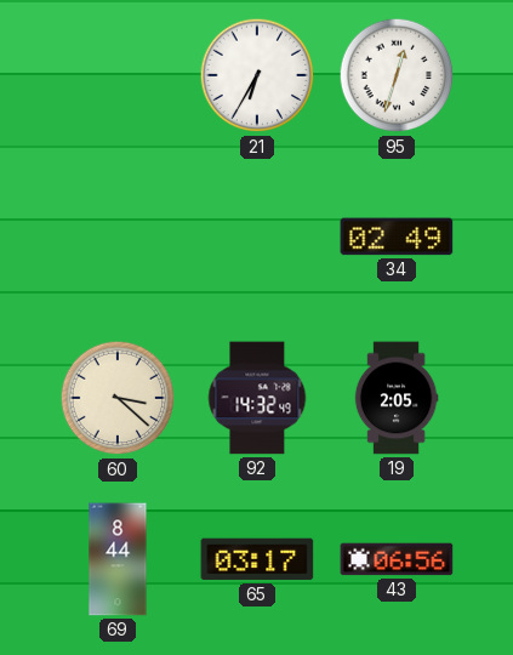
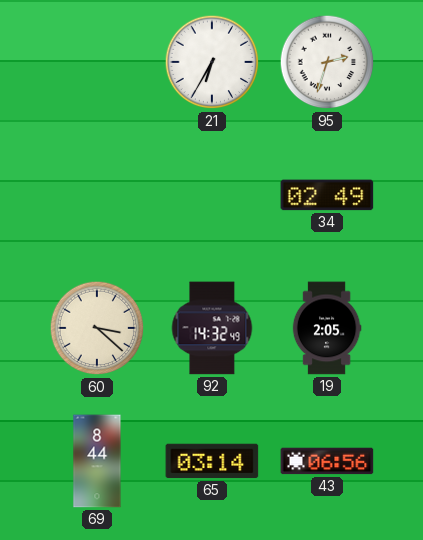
95: 12:33 -> 2:33 (327, 62)
65: 03:17 -> 03:14 (212, 461)
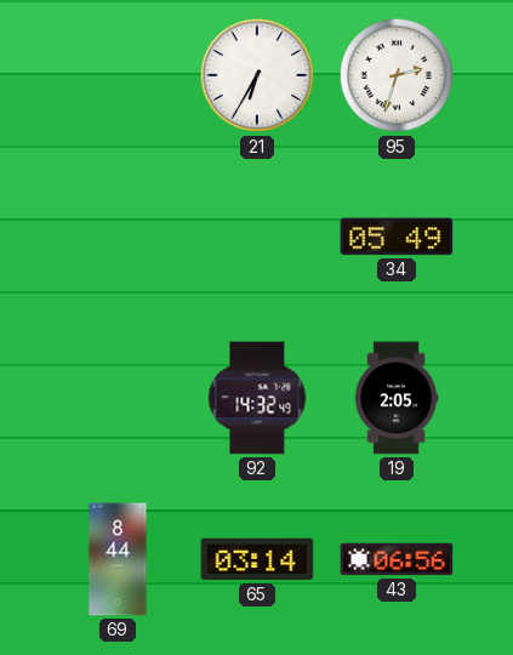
34: 02:49 -> 05:49 (397, 237)
60: 3:22 -> none (97, 328)
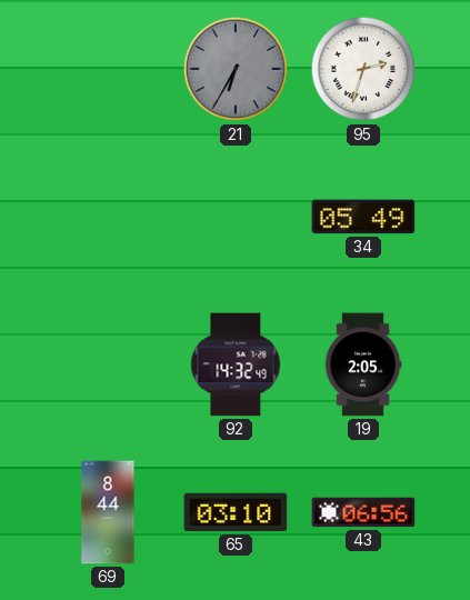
21 dial: white -> grey (236, 69)
65: 03:14 -> 03:10 (236, 512)
